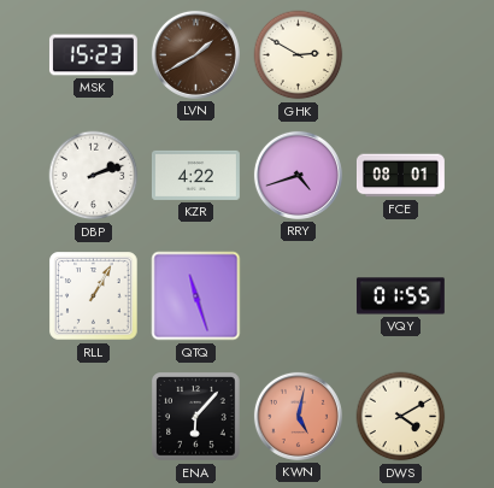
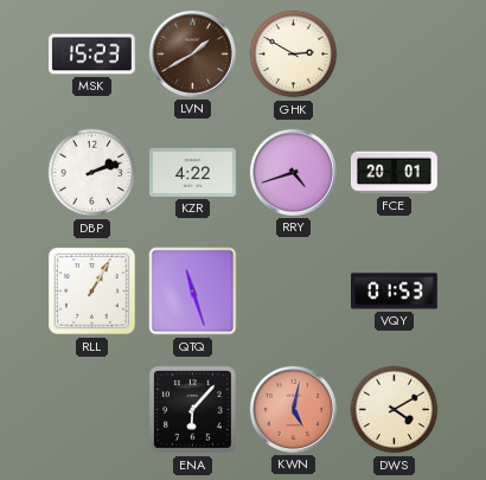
FCE: 08:01 -> 20:01 (394, 173)
VQY: 01:55 -> 01:53 (394, 292)
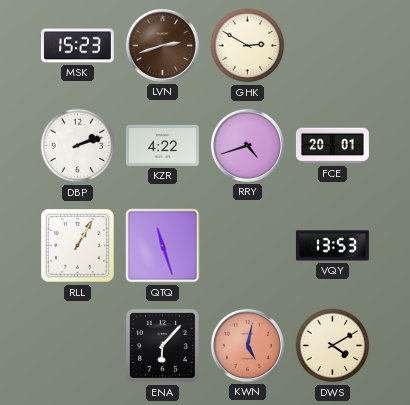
LVN: 1:40 -> 2:42 (162, 45)
VQY: 01:53 -> 13:53 (332, 246)
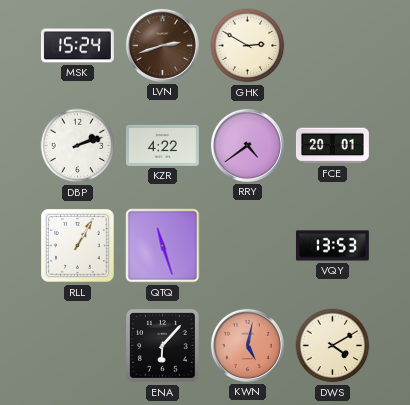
MSK: 15:23 -> 15:24 (77, 46)
RRY: 4:42 -> 4:39 (247, 145)
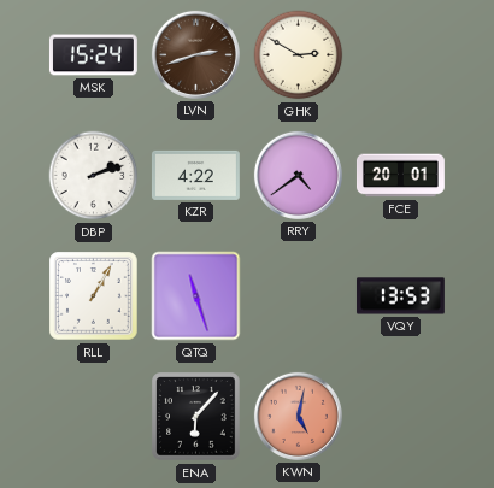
DWS: 4:10 -> none (333, 346)
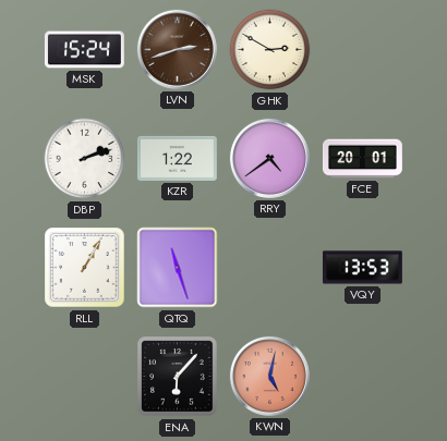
KZR: 4:22 -> 1:22 (177, 158)
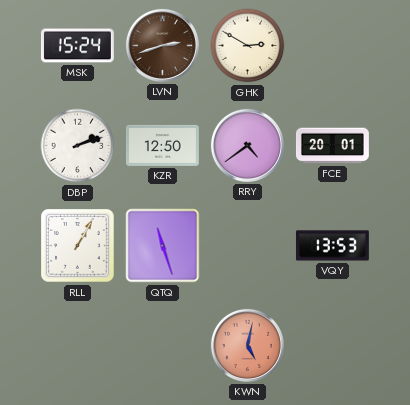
KZR: 1:22 -> 12:50 (162, 145)
ENA: 6:07 -> none (178, 377)
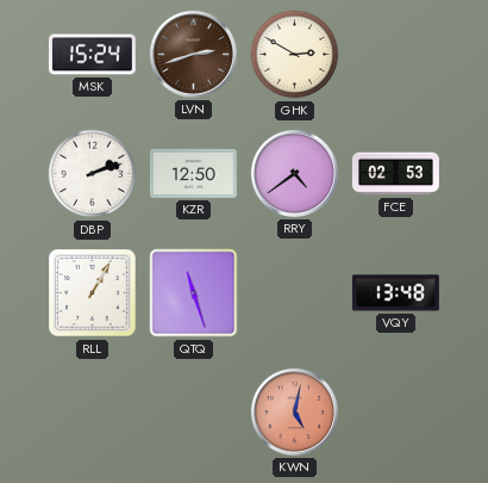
FCE: 20:01 -> 02:53 (395, 174)
VQY: 13:53 -> 13:48 (395, 293)
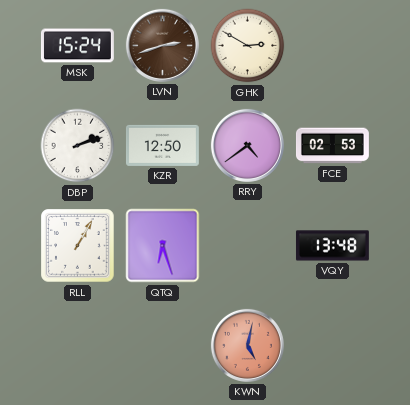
QTQ: 11:27 -> 6:27 (163, 246)
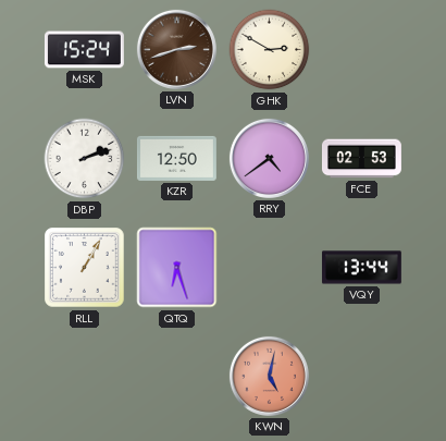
VQY: 13:48 -> 13:44 (361, 268)
